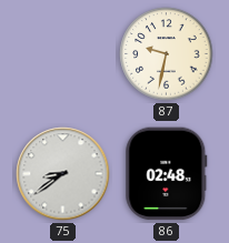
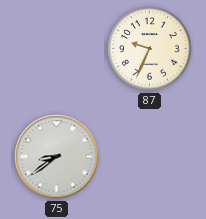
87: 9:32 -> 9:34 (150, 49)
86: 02:48 -> none (167, 174)
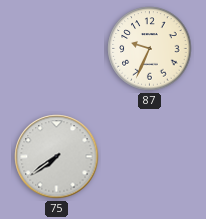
75: 8:39 -> 7:39 (57, 157)
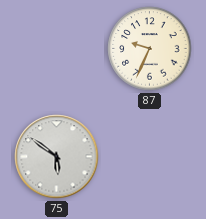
75: 7:39 -> 5:51 (57, 157)
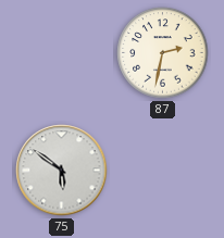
87: 9:34 -> 2:32 (163, 53)
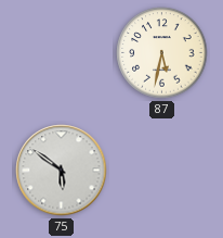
87: 2:32 -> 5:32 (162, 53)
